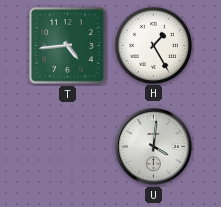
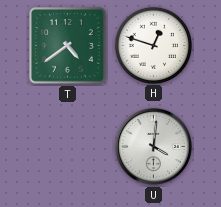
T: 4:44 -> 4:39 (68, 46)
H: 1:25 -> 12:48 (153, 45)
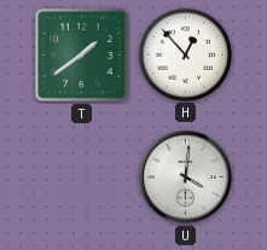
T: 4:39 -> 1:39 (82, 56)
H: 12:48 -> 12:53 (185, 54)
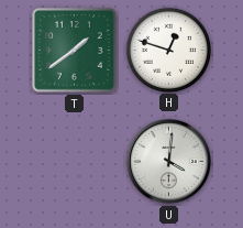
H: 12:53 -> 12:48 (168, 50)
